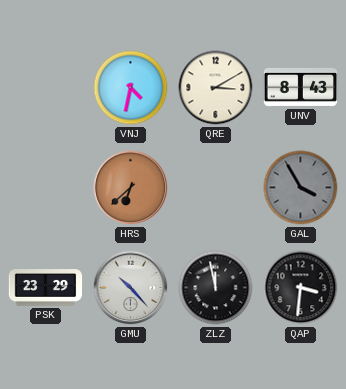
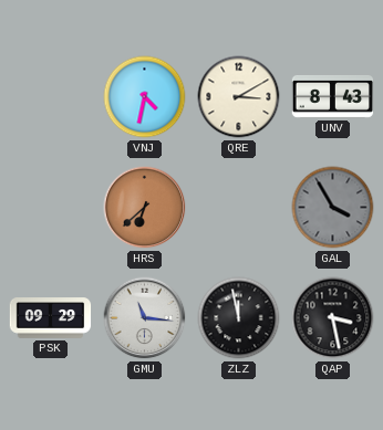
PSK: 23:29 -> 09:29 (51, 318)
GMU: 10:23 -> 11:16 (145, 318)
QAP: 3:31 -> 3:28 (333, 318)
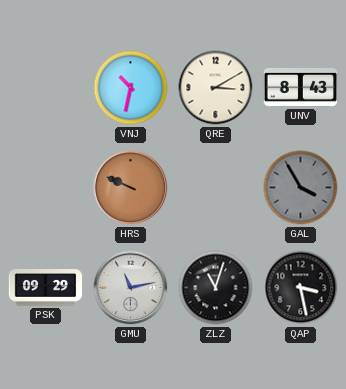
VNJ: 4:32 -> 10:32 (131, 88)
HRS: 6:38 -> 9:49 (131, 188)
GMU: 11:16 -> 11:13 (131, 288)
ZLZ: 11:58 -> 11:03 (216, 288)
